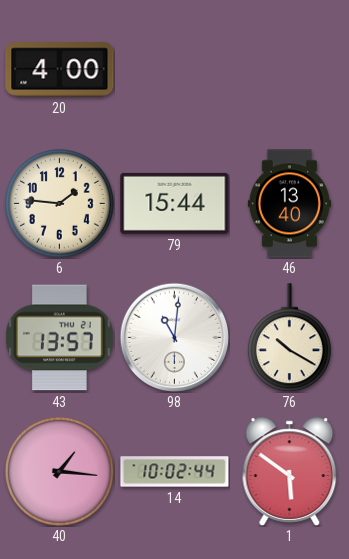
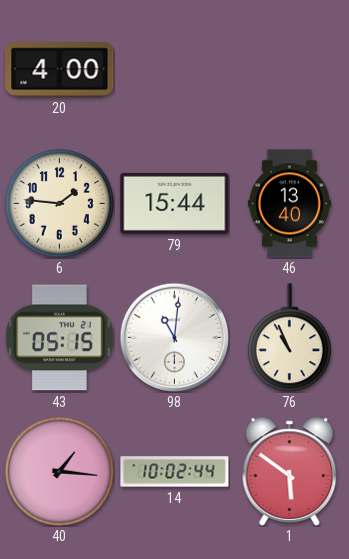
43: 13:57 -> 05:15 (60, 338)
76: 10:20 -> 10:56 (289, 338)
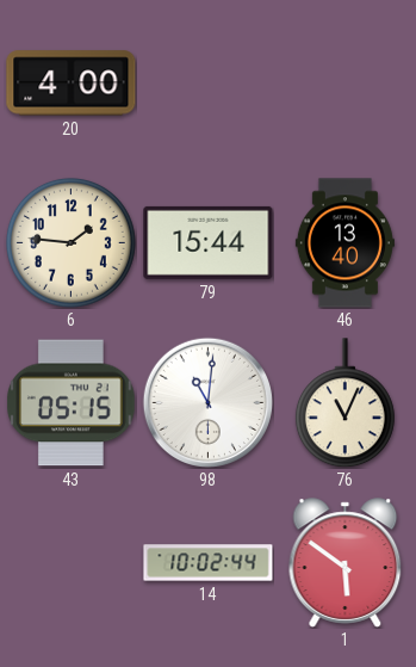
76: 10:56 -> 11:04 (344, 403)
40: 1:16 -> none (59, 471)
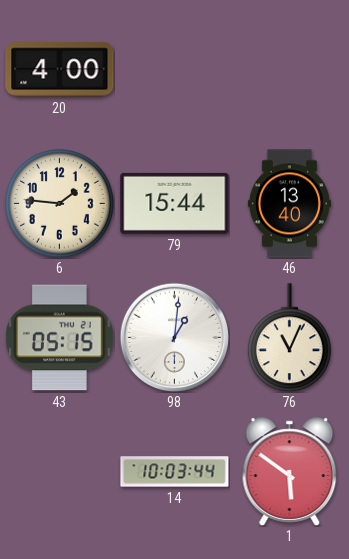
98: 11:01 -> 1:01 (174, 337)
14: 10:02 -> 10:03 (175, 472)
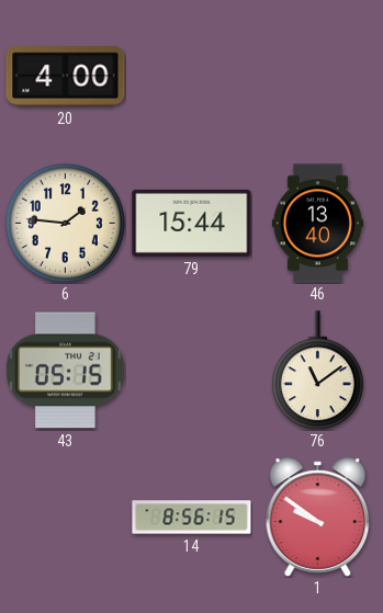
98: 1:01 -> none (174, 337)
76: 11:04 -> 11:09 (317, 371)
14: 10:03 -> 8:56 (192, 518)
1: 5:51 -> 9:51 (318, 518)
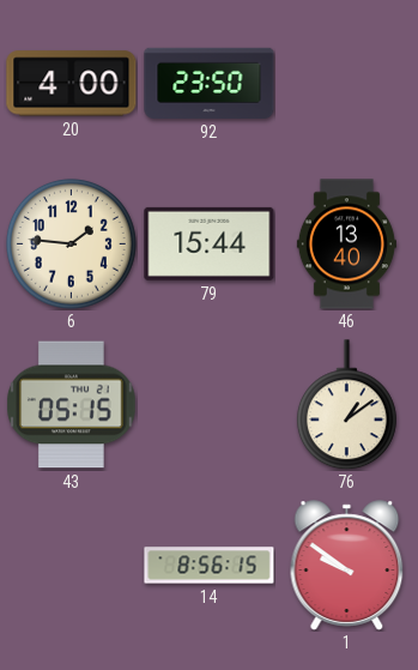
92: none -> 23:50 (210, 83)
76: 11:09 -> 1:09 (346, 405)
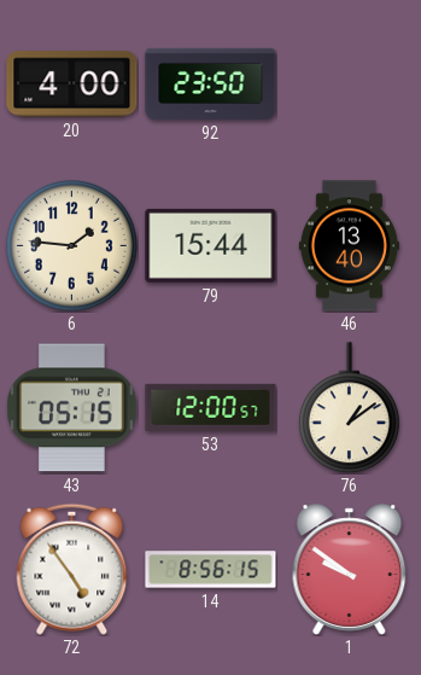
53: none -> 12:00 (211, 407)
72: none -> 4:54 (72, 569)
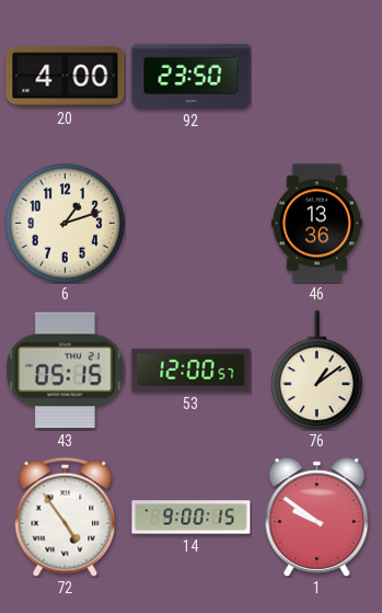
6: 1:46 -> 1:12 (65, 223)
79: 15:44 -> none (211, 245)
46: 13:40 -> 13:36 (316, 224)
14: 8:56 -> 9:00 (192, 518)
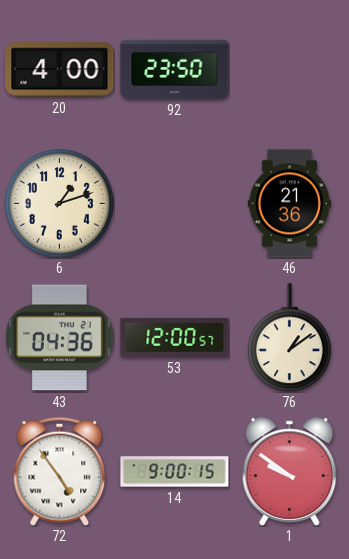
46: 13:36 -> 21:36 (289, 204)
43: 05:15 -> 04:36 (60, 338)
